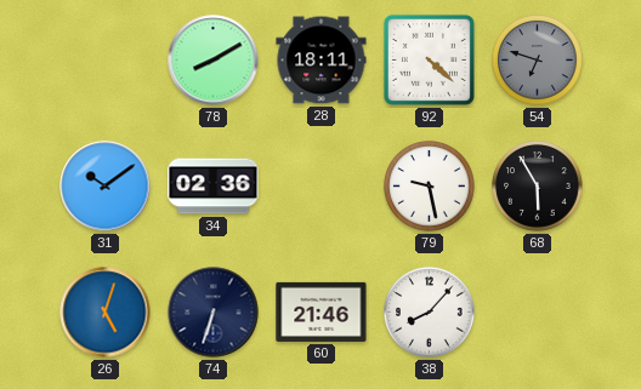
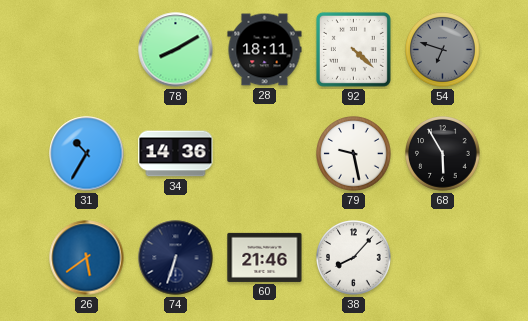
31: 10:09 -> 10:35 (87, 154)
34: 02:36 -> 14:36 (176, 154)
26: 5:03 -> 5:39 (87, 258)
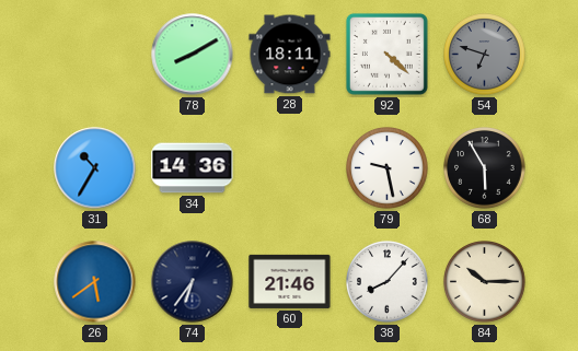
74: 6:33 -> 6:36 (193, 282)
84: none -> 10:15 (485, 282)
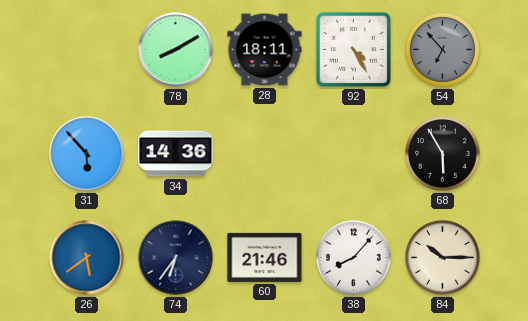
92: 4:22 -> 4:25 (353, 49)
54: 6:48 -> 6:53 (443, 50)
31: 10:35 -> 5:53 (87, 154)
79: 9:28 -> none (388, 168)
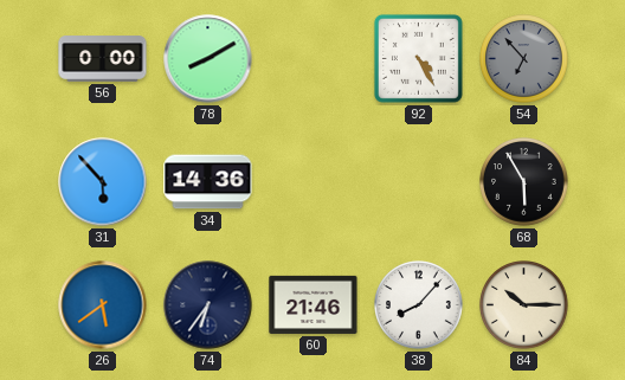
56: none -> 0:00 (103, 59)
28: 18:11 -> none (265, 50)
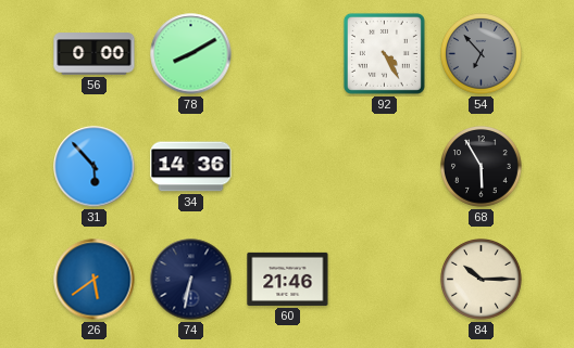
74: 6:36 -> 6:32 (191, 280)
38: 8:07 -> none (419, 305)
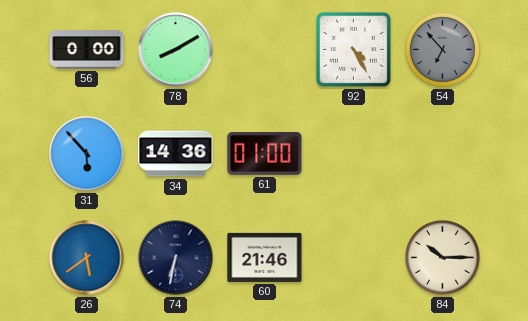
61: none -> 01:00 (265, 153)
68: 5:55 -> none (482, 167)
